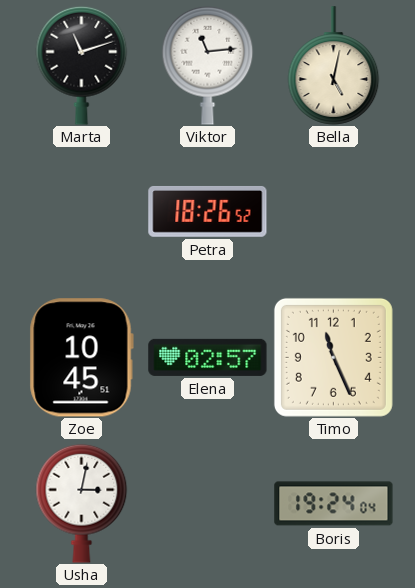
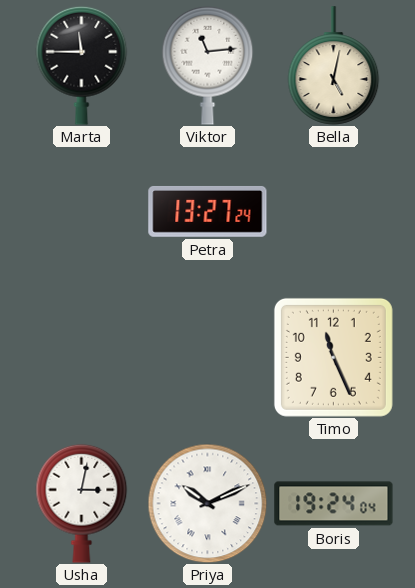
Marta: 11:12 -> 11:45 (82, 65)
Petra: 18:26 -> 13:27 (208, 211)
Zoe: 10:45 -> none (81, 358)
Elena: 02:57 -> none (208, 357)
Priya: none -> 10:11 (207, 503)
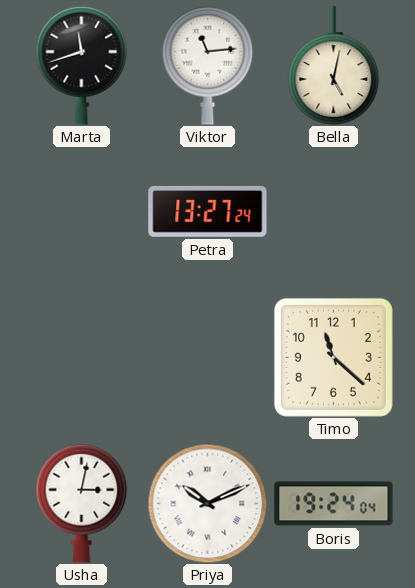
Marta: 11:45 -> 11:42 (82, 65)
Timo: 11:26 -> 11:22 (333, 357)
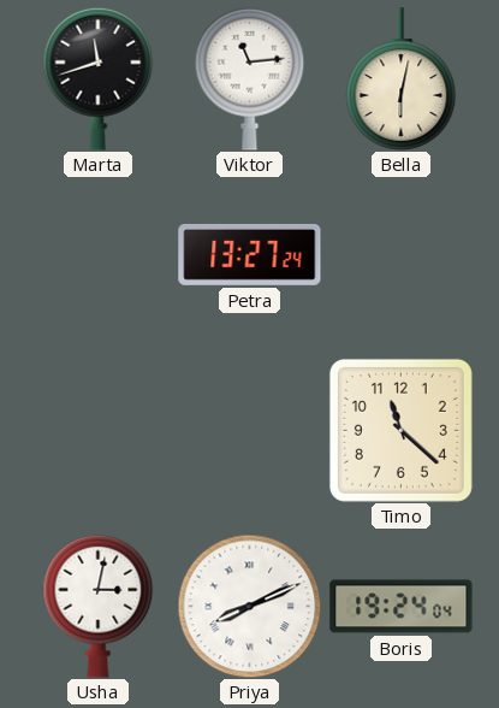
Bella: 5:02 -> 6:02 (402, 79)
Priya: 10:11 -> 8:11 (249, 606)
